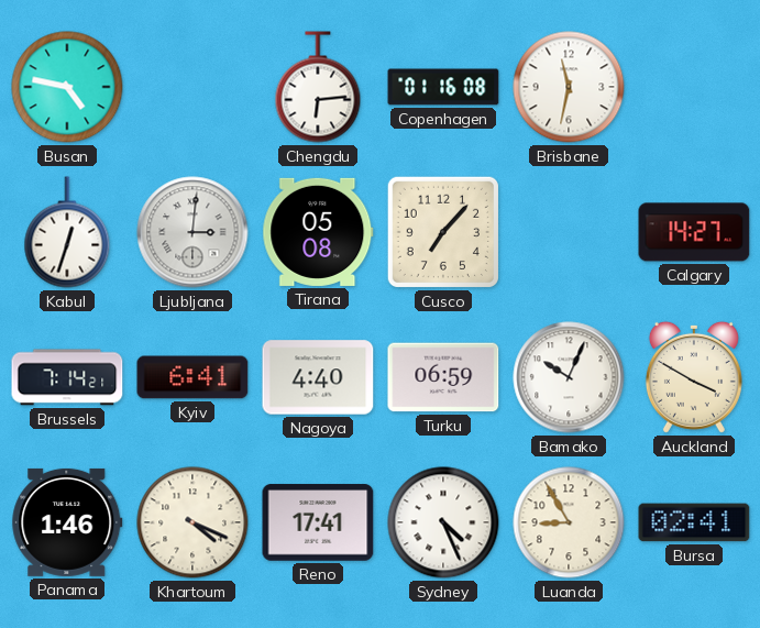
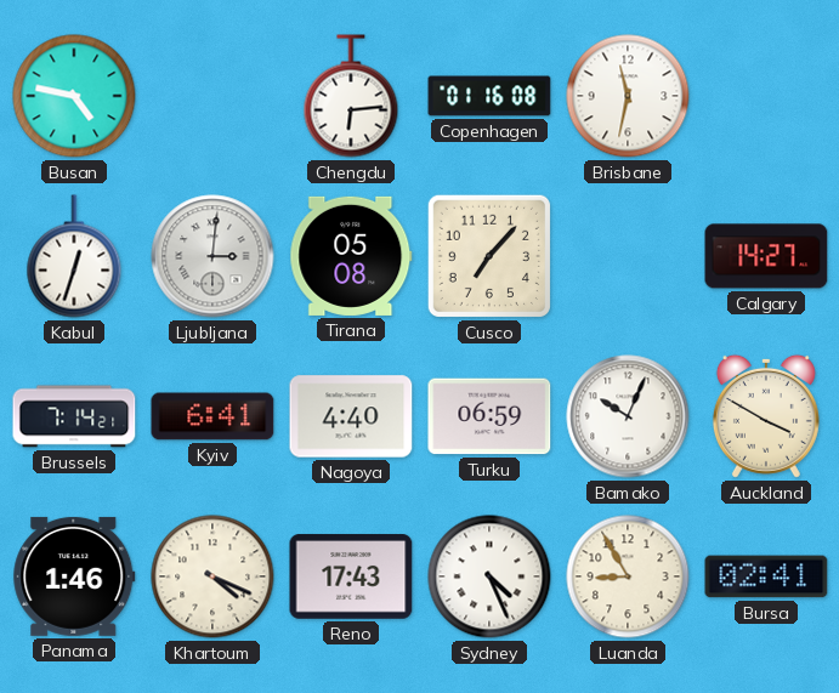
Reno: 17:41 -> 17:43 (351, 576)
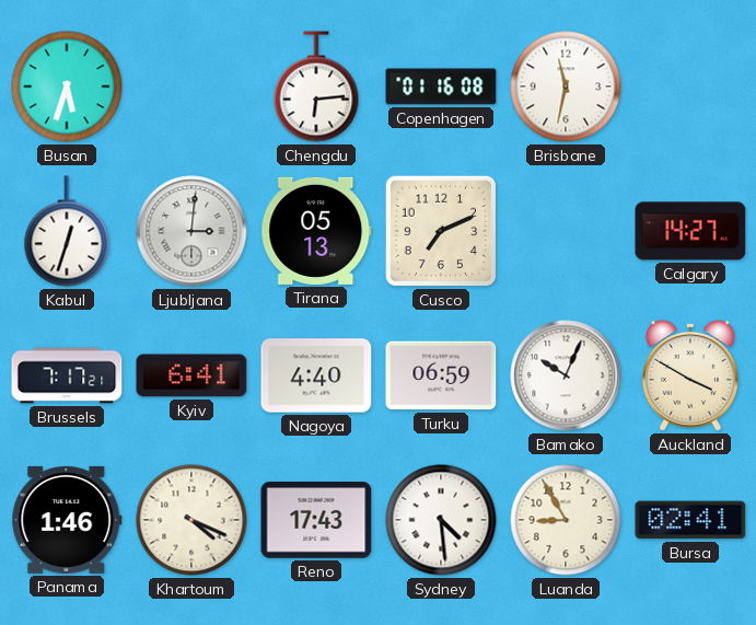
Busan: 4:47 -> 5:33 (67, 86)
Tirana: 05:08 -> 05:13 (316, 231)
Cusco: 7:07 -> 7:11 (441, 231)
Brussels: 7:14 -> 7:17 (67, 375)
Sydney: 4:26 -> 4:29 (441, 520)
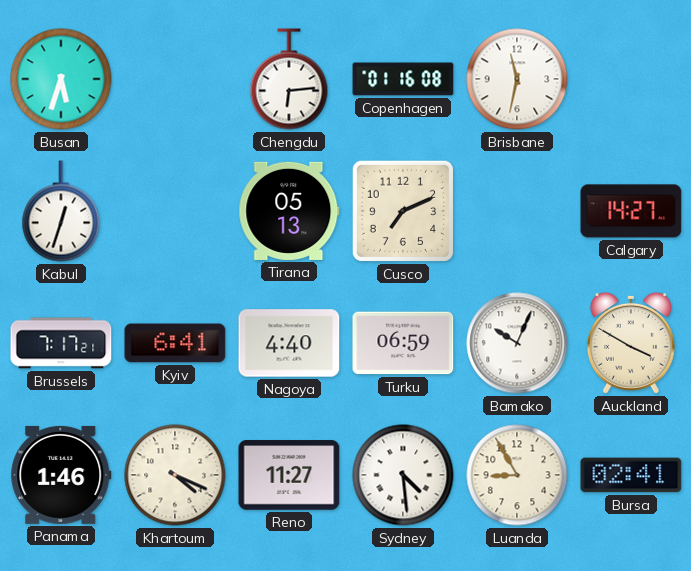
Ljubljana: 3:01 -> none (191, 231)
Reno: 17:43 -> 11:27 (289, 475)
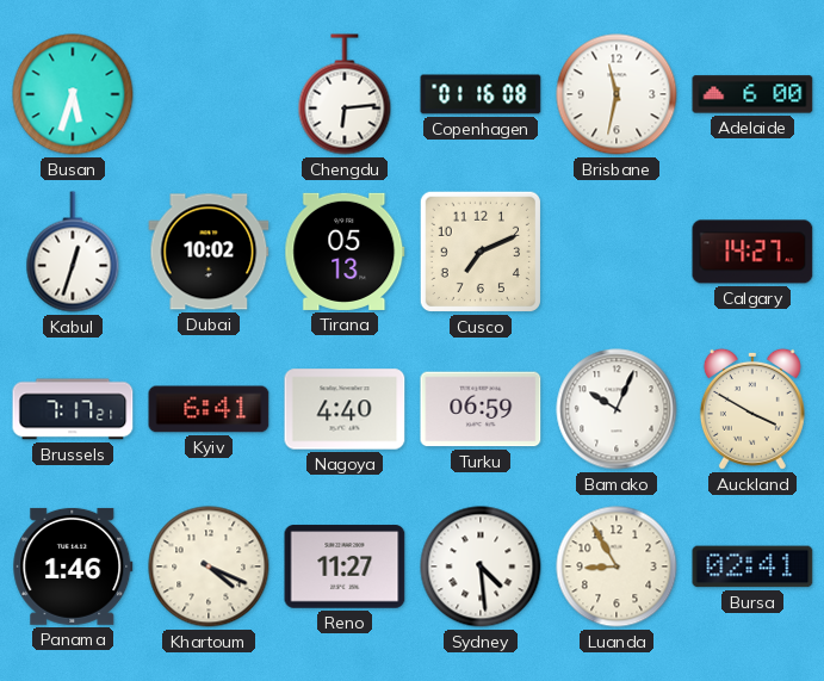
Adelaide: none -> 6:00 (752, 94)
Dubai: none -> 10:02 (209, 252)
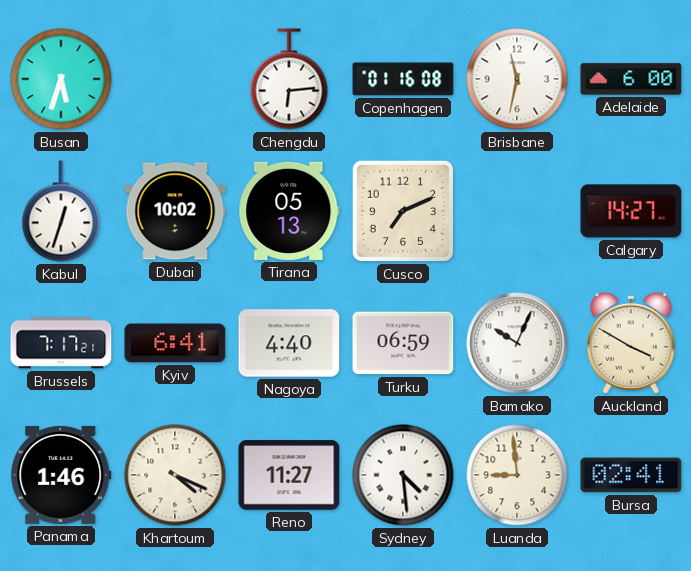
Luanda: 8:55 -> 8:59 (517, 475)
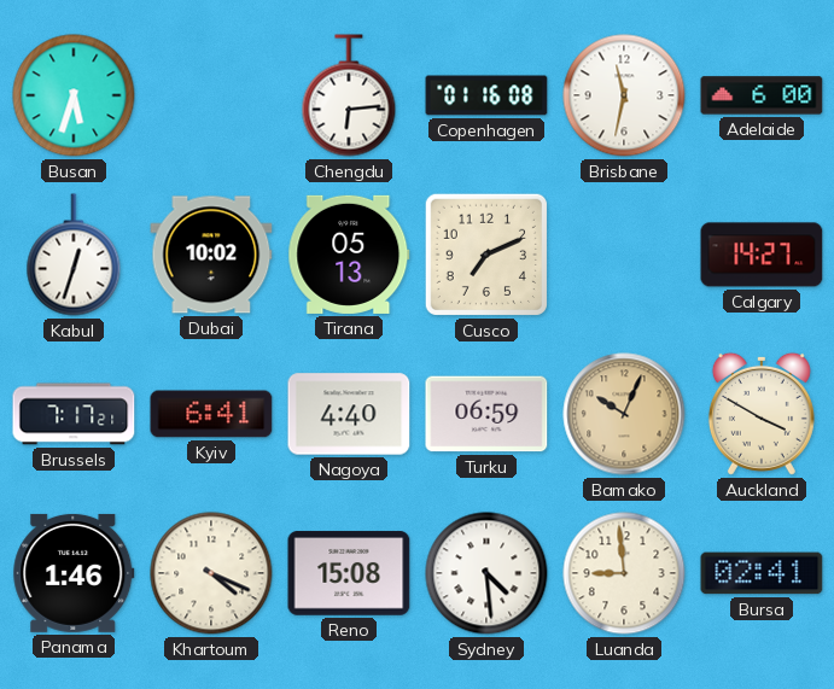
Bamako dial: white -> champagne (624, 414)
Reno: 11:27 -> 15:08 (349, 573)
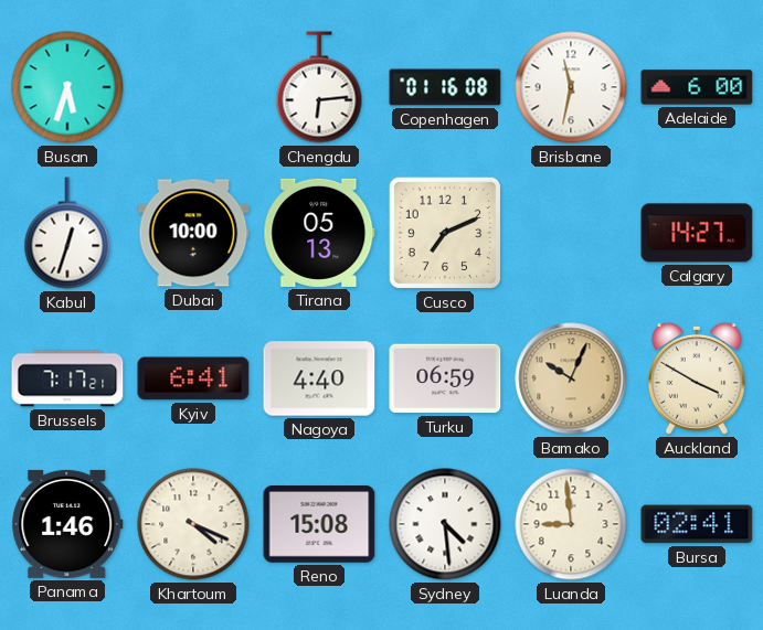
Dubai: 10:02 -> 10:00 (193, 233)
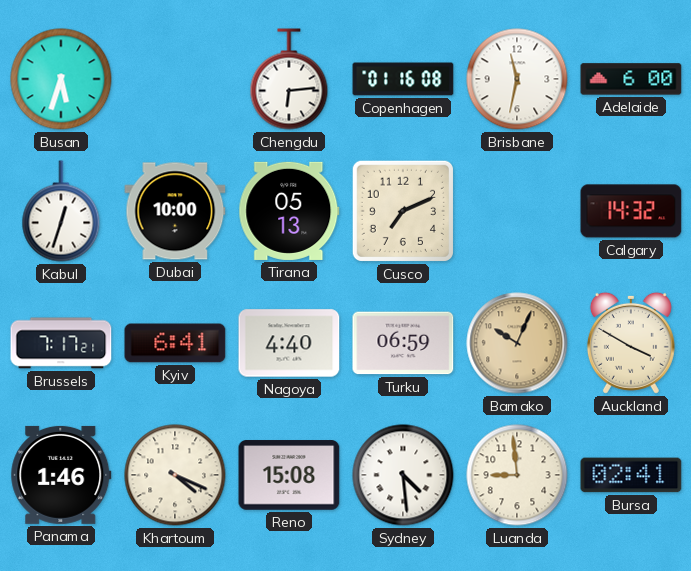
Calgary: 14:27 -> 14:32 (631, 211)
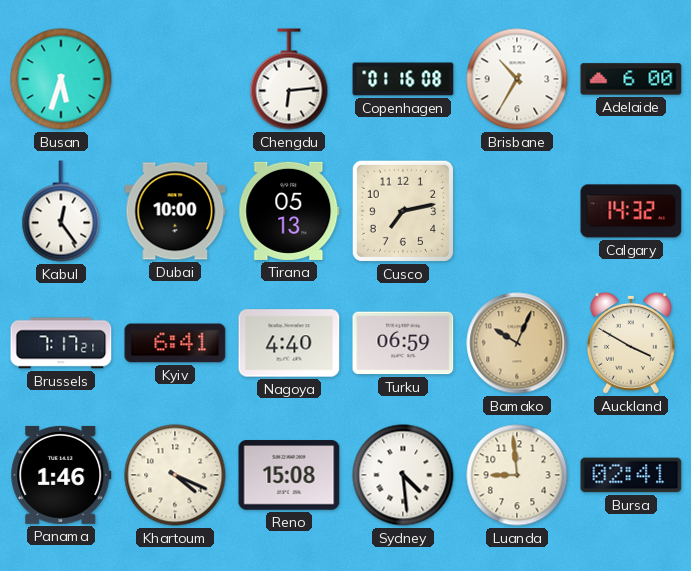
Brisbane: 11:32 -> 10:35 (517, 79)
Kabul: 12:33 -> 12:24 (61, 211)
Cusco: 7:11 -> 7:13 (403, 211)
